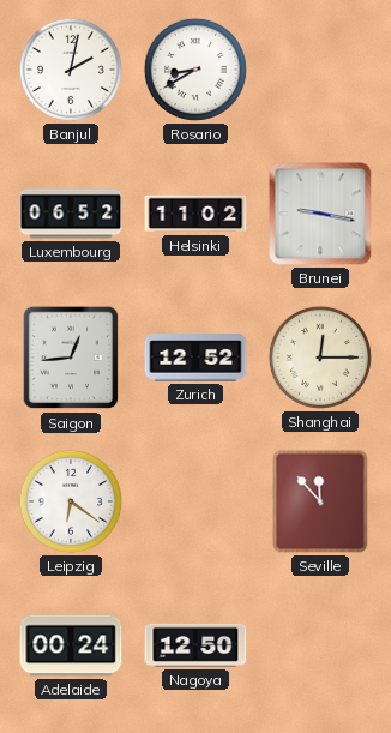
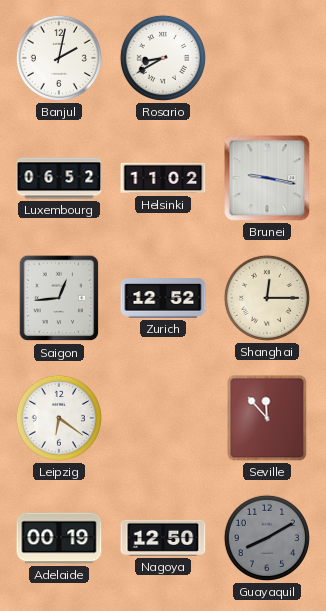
Adelaide: 00:24 -> 00:19 (59, 538)
Guayaquil: none -> 8:10 (267, 538)
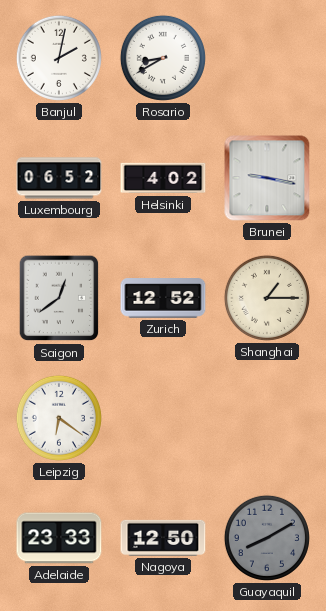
Helsinki: 11:02 -> 4:02 (163, 178)
Saigon: 12:44 -> 12:39 (59, 298)
Shanghai: 12:15 -> 1:15 (267, 298)
Seville: 11:53 -> none (267, 418)
Adelaide: 00:19 -> 23:33 (59, 538)
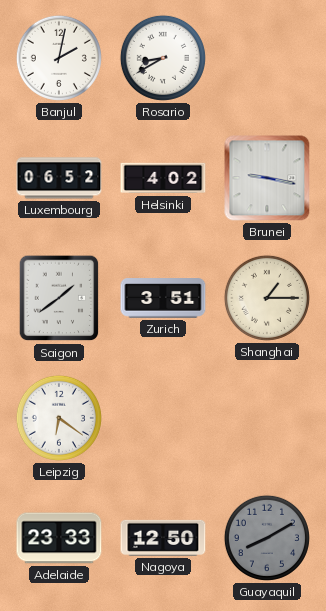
Saigon: 12:39 -> 1:39 (59, 298)
Zurich: 12:52 -> 3:51 (163, 298)
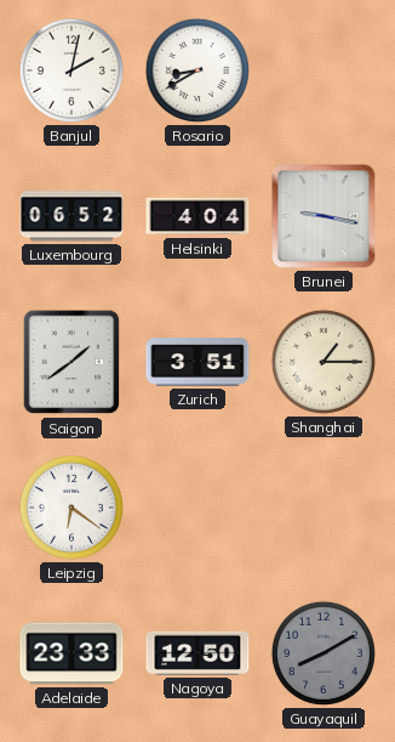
Helsinki: 4:02 -> 4:04 (198, 216)
